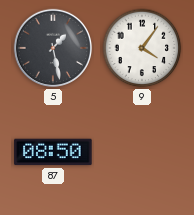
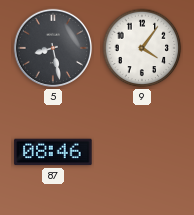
5: 1:28 -> 8:28 (53, 48)
87: 08:50 -> 08:46 (53, 152)
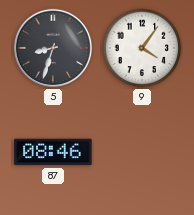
5: 8:28 -> 8:33 (53, 48)
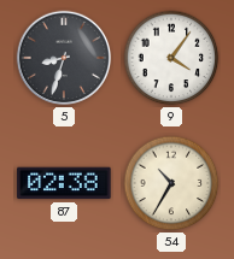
87: 08:46 -> 02:38 (64, 183)
54: none -> 10:35 (171, 183)
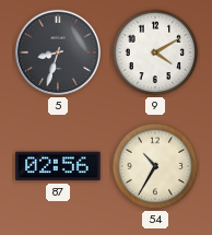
9: 4:06 -> 4:10 (155, 52)
87: 02:38 -> 02:56 (58, 166)
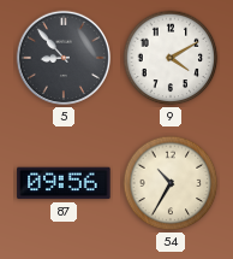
5: 8:33 -> 8:53 (64, 58)
87: 02:56 -> 09:56 (64, 183)
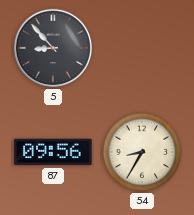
9: 4:10 -> none (171, 58)
54: 10:35 -> 8:35 (142, 152)
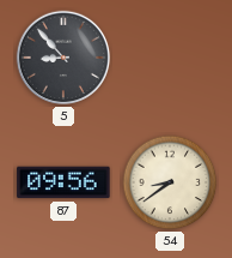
54: 8:35 -> 8:39 (170, 182)
